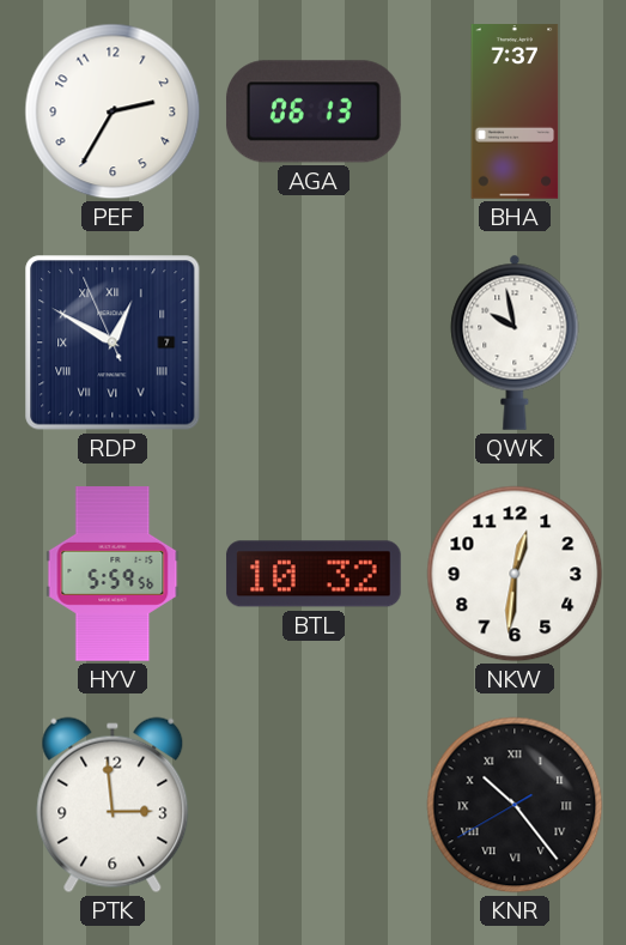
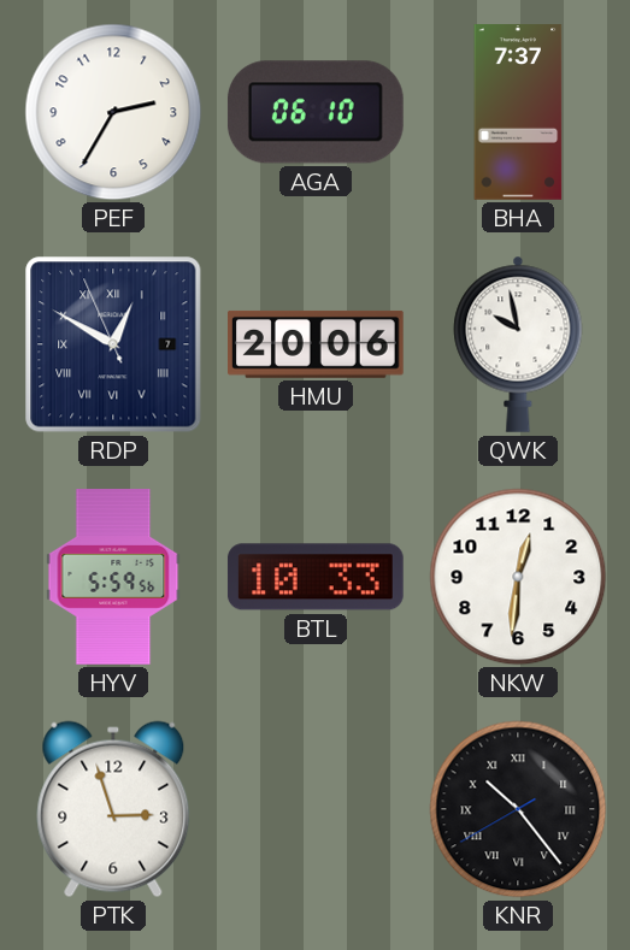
AGA: 06:13 -> 06:10 (316, 112)
HMU: none -> 20:06 (317, 344)
BTL: 10:32 -> 10:33 (316, 577)
PTK: 2:59 -> 2:57 (113, 809)
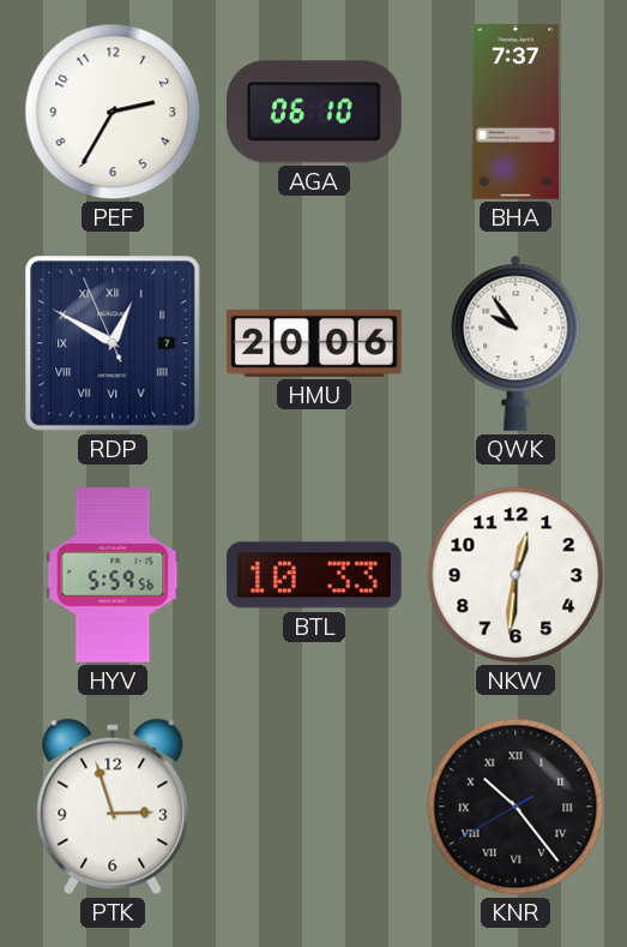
QWK: 9:58 -> 9:54 (516, 343)
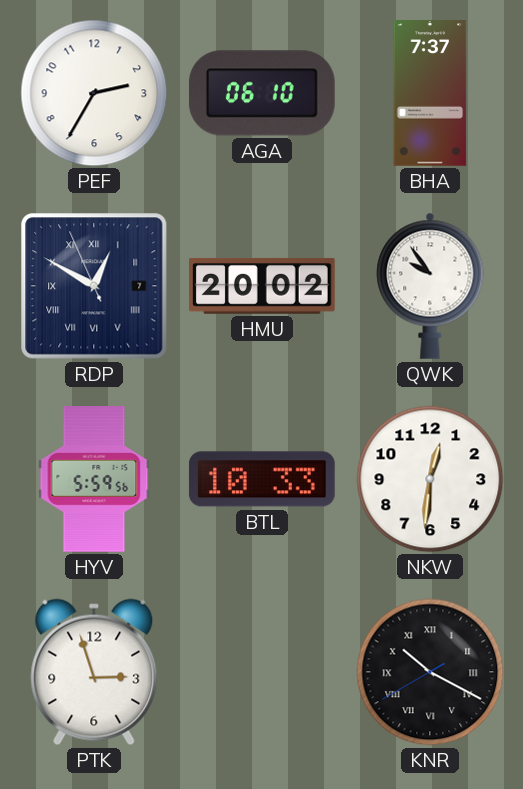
HMU: 20:06 -> 20:02 (263, 286)
KNR: 10:23 -> 10:19 (430, 672)
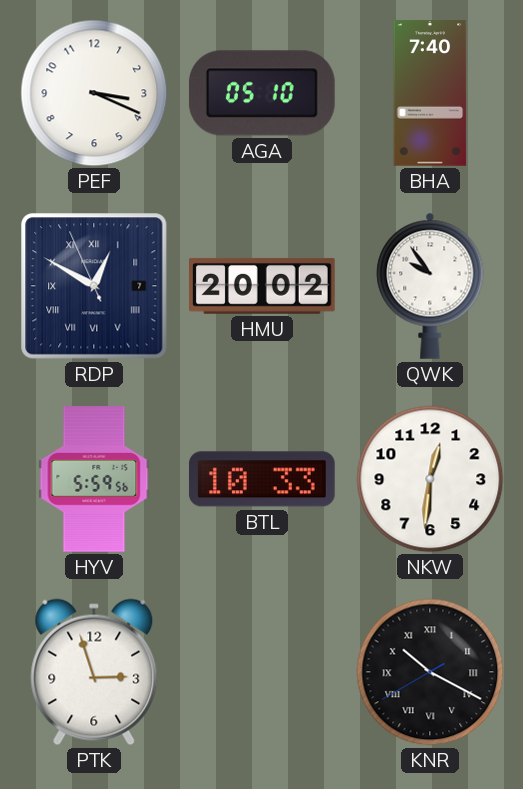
PEF: 2:35 -> 3:19 (94, 93)
AGA: 06:10 -> 05:10 (262, 93)
BHA: 7:37 -> 7:40 (430, 93)
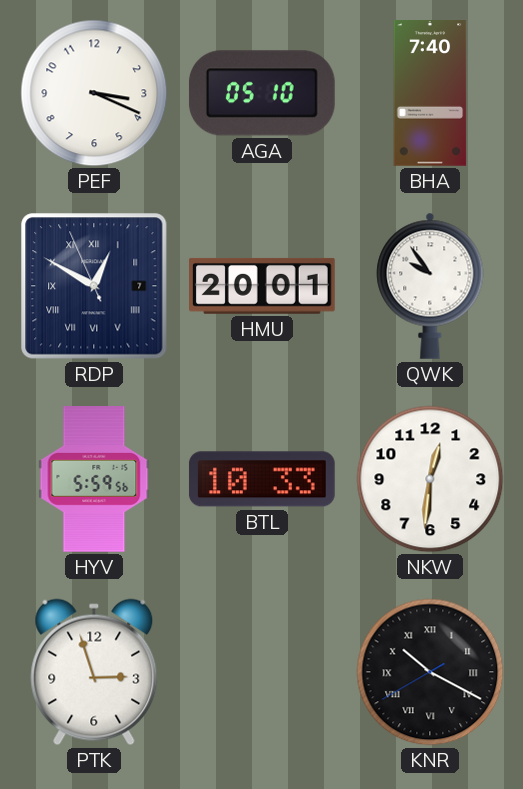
HMU: 20:02 -> 20:01 (263, 286)
